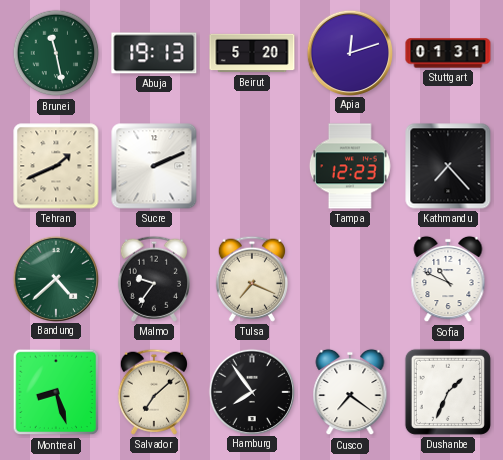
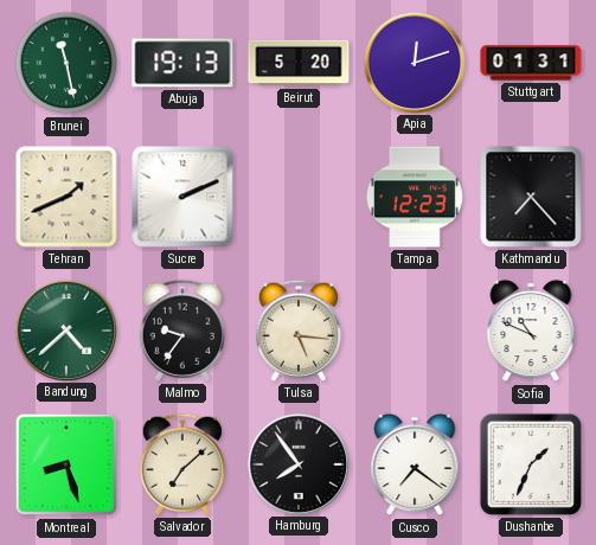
Tulsa: 7:19 -> 5:16 (299, 331)
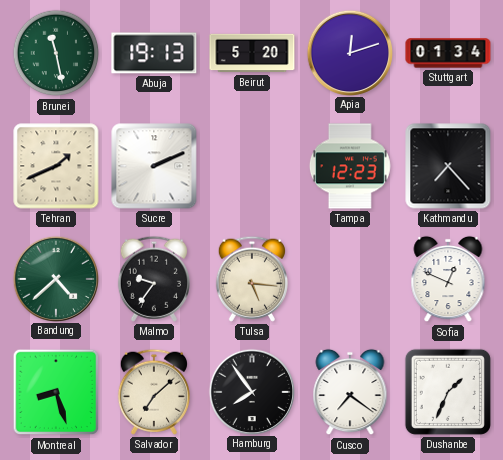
Stuttgart: 01:31 -> 01:34 (448, 53)
Sofia: 10:49 -> 12:49 (448, 279)
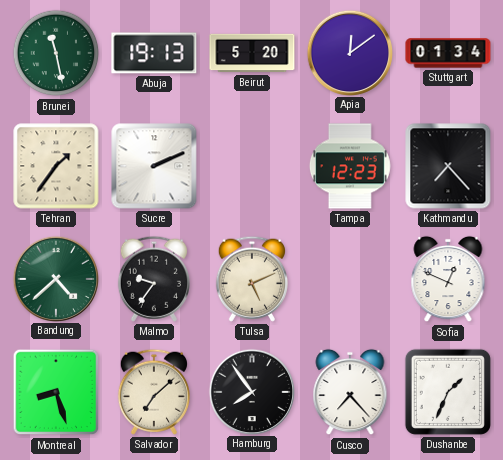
Apia: 12:12 -> 12:09 (349, 52)
Tehran: 1:41 -> 1:36 (56, 166)
Tulsa: 5:16 -> 5:11 (252, 279)
Cusco: 7:21 -> 7:23 (350, 392)
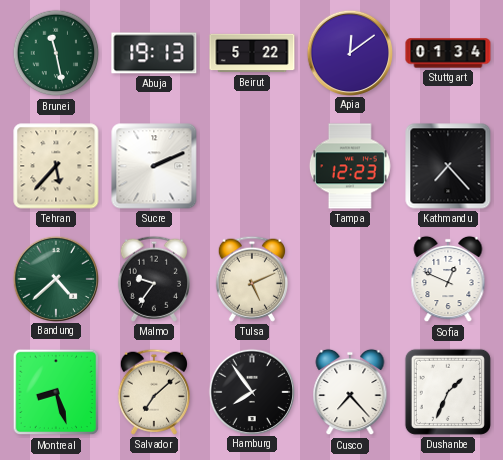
Beirut: 5:20 -> 5:22 (252, 53)
Tehran: 1:36 -> 5:37 (56, 166)
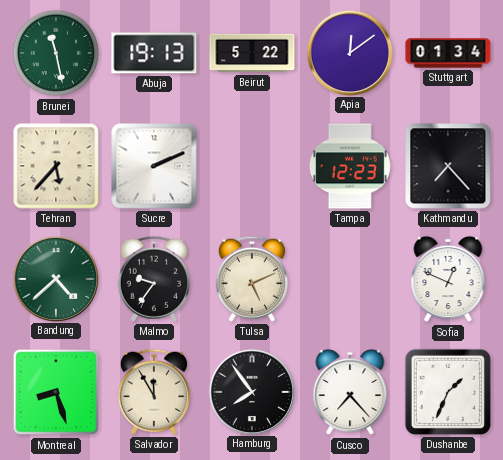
Salvador: 7:08 -> 11:55 (154, 392)
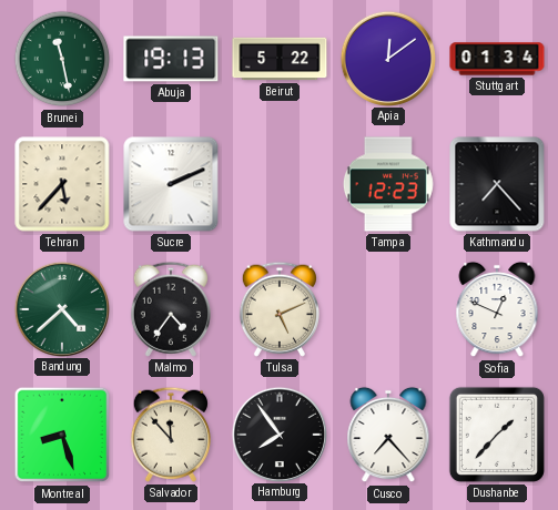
Malmo: 9:36 -> 4:36 (171, 309)
Salvador: 11:55 -> 11:53 (171, 435)
Dushanbe: 1:34 -> 1:37 (497, 435)
